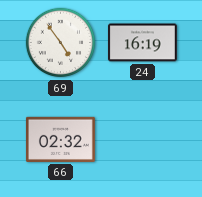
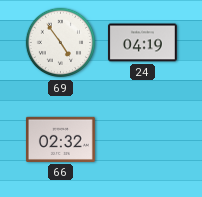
24: 16:19 -> 04:19 (142, 43)
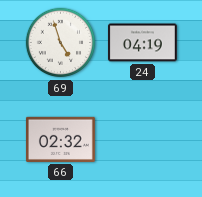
69: 4:54 -> 4:57 (61, 43)
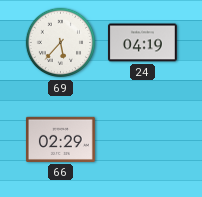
69: 4:57 -> 5:37 (61, 43)
66: 02:32 -> 02:29 (60, 139)
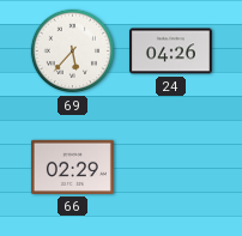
24: 04:19 -> 04:26 (170, 52)
